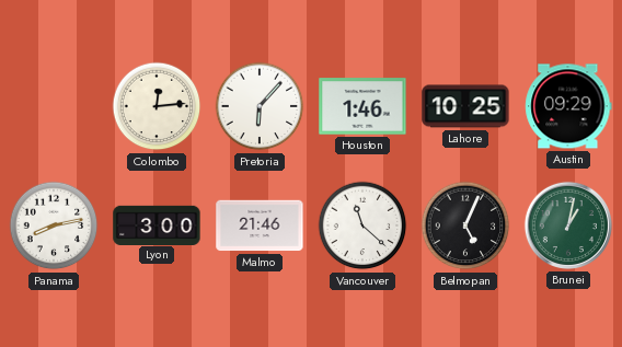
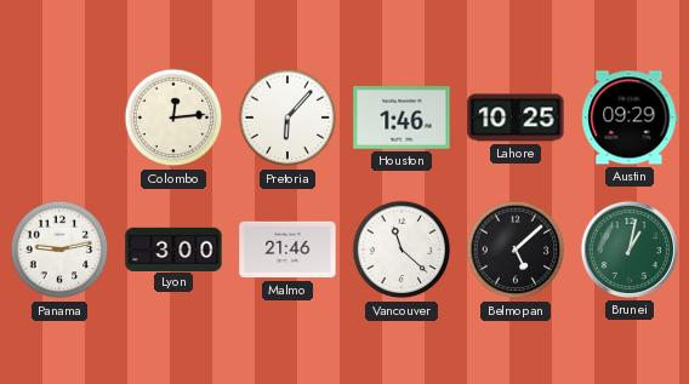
Panama: 8:13 -> 9:13 (59, 250)
Belmopan: 5:04 -> 5:08 (516, 250)
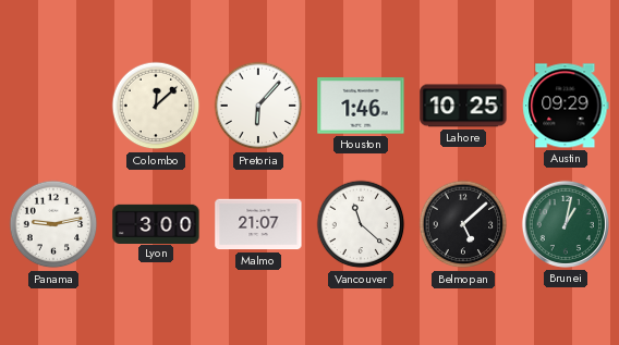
Colombo: 12:14 -> 12:08 (156, 106)
Malmo: 21:46 -> 21:07 (258, 224)
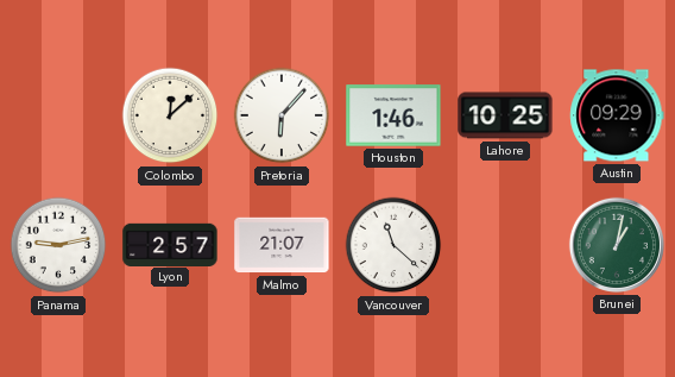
Lyon: 3:00 -> 2:57 (170, 244)
Belmopan: 5:08 -> none (463, 224)
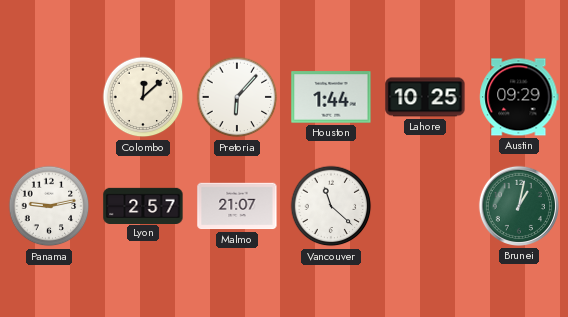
Houston: 1:46 -> 1:44 (331, 97)
